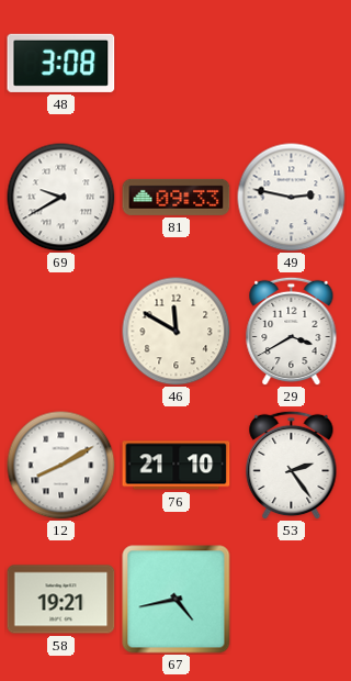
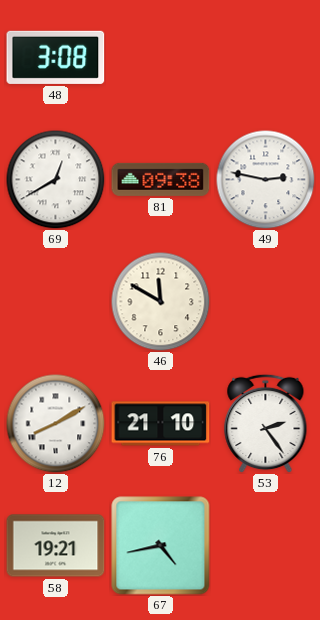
69: 9:40 -> 12:40 (56, 180)
81: 09:33 -> 09:38 (161, 179)
29: 3:40 -> none (292, 331)
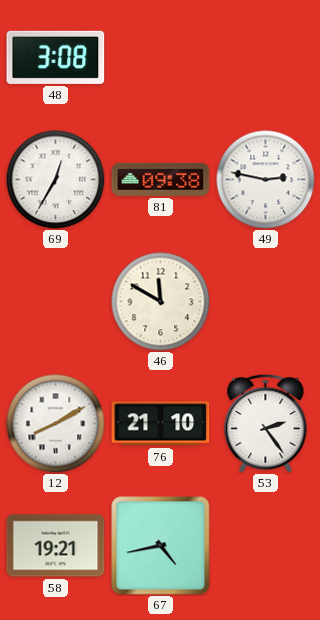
69: 12:40 -> 12:35 (56, 180)
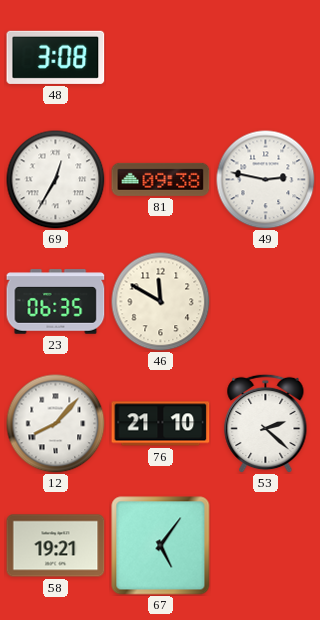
23: none -> 06:35 (56, 302)
12: 8:10 -> 8:07 (56, 424)
53: 2:24 -> 2:22 (266, 423)
67: 4:43 -> 5:06 (161, 546)
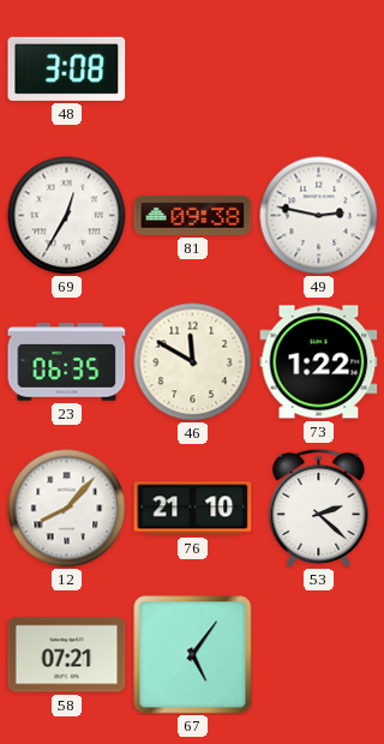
73: none -> 1:22 (319, 362)
58: 19:21 -> 07:21 (67, 655)
